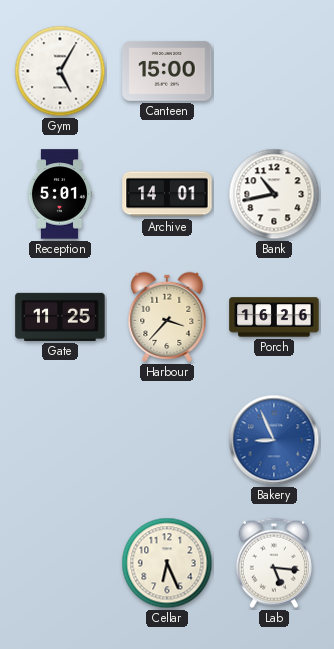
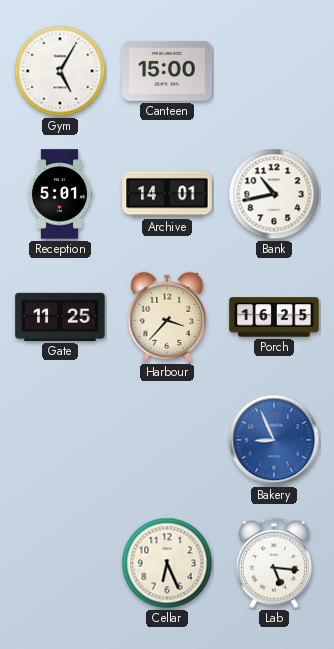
Porch: 16:26 -> 16:25 (274, 317)
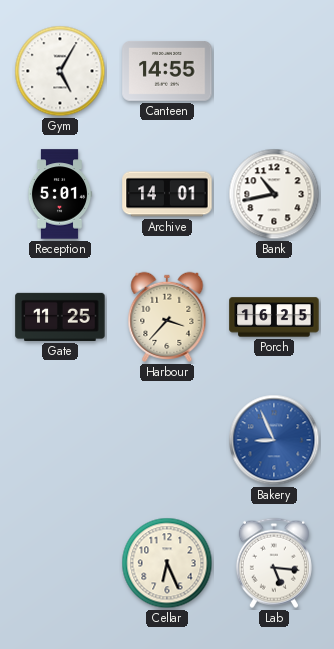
Canteen: 15:00 -> 14:55 (167, 72)
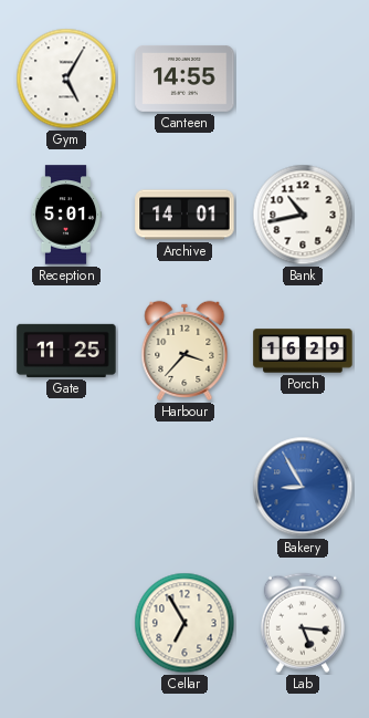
Porch: 16:25 -> 16:29 (303, 351)
Bakery: 8:56 -> 8:55 (303, 487)
Cellar: 6:26 -> 6:55 (184, 623)
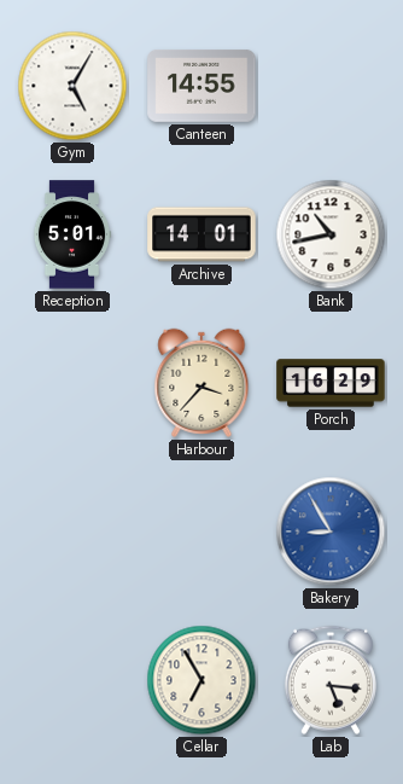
Gate: 11:25 -> none (66, 351)
